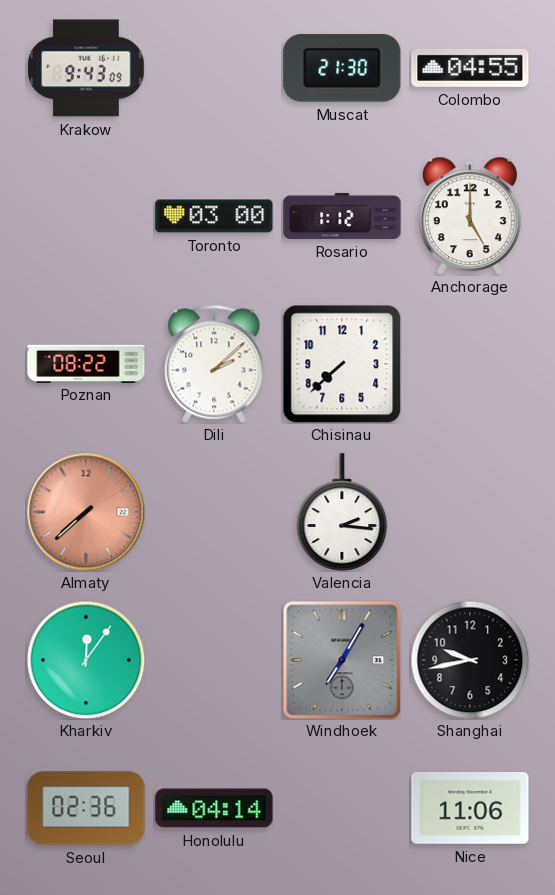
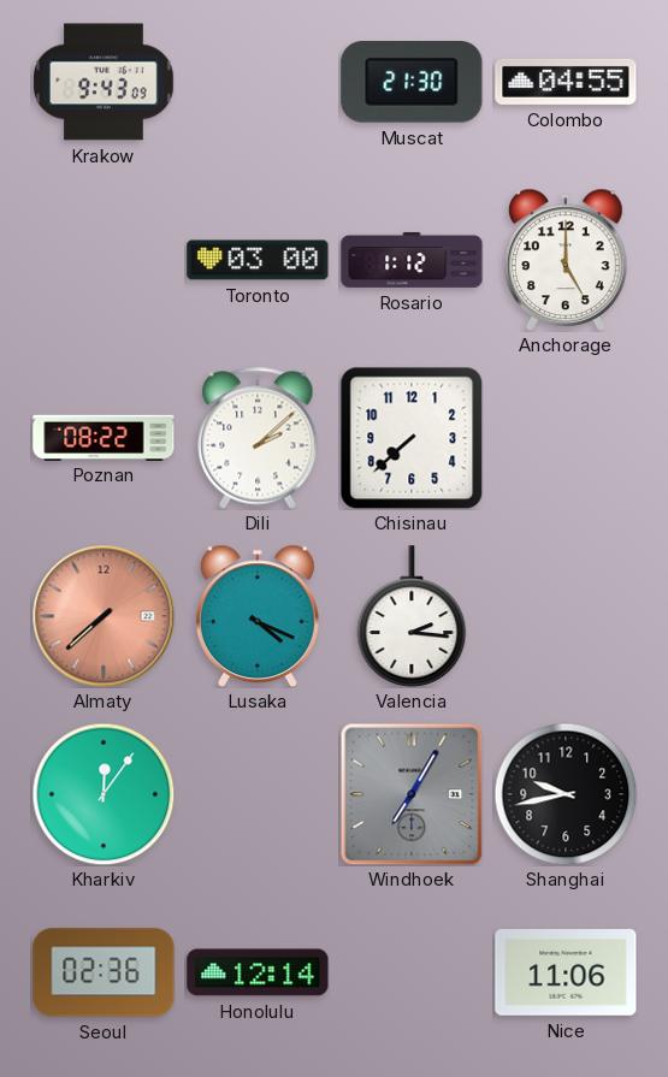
Lusaka: none -> 4:19 (259, 616)
Honolulu: 04:14 -> 12:14 (258, 972)
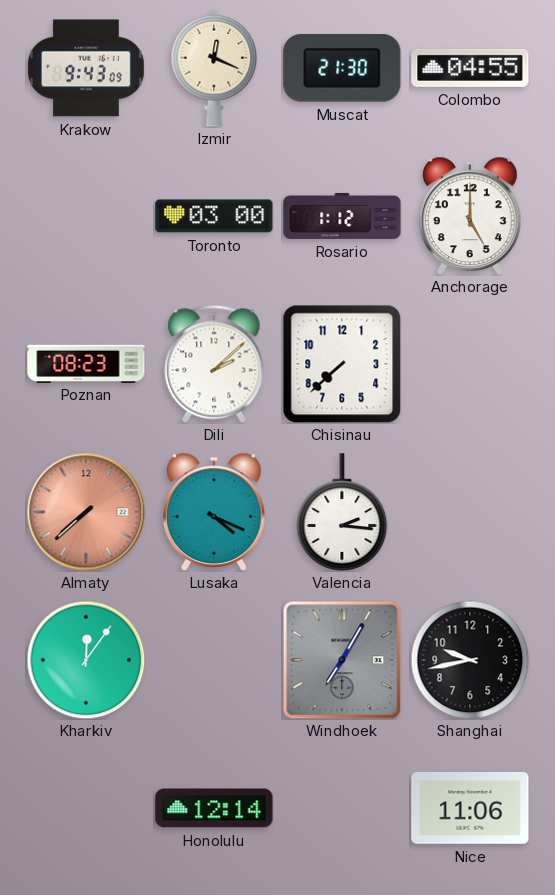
Izmir: none -> 12:19 (214, 68)
Poznan: 08:22 -> 08:23 (86, 363)
Seoul: 02:36 -> none (104, 972)
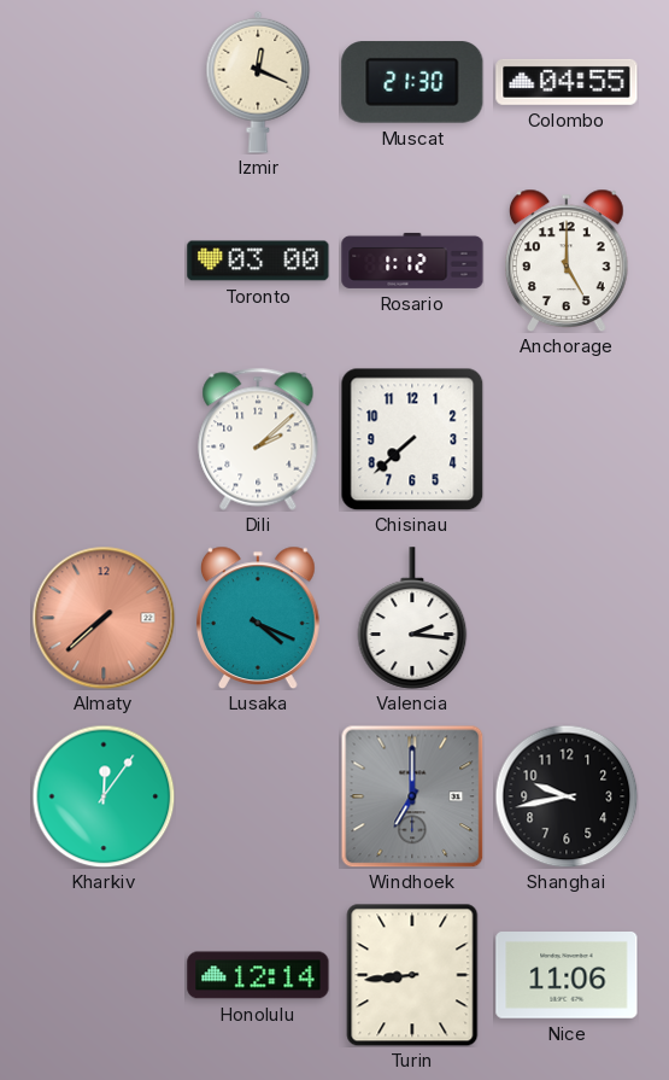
Krakow: 9:43 -> none (86, 68)
Poznan: 08:23 -> none (86, 363)
Windhoek: 7:05 -> 7:00 (412, 796)
Turin: none -> 8:44 (412, 975)
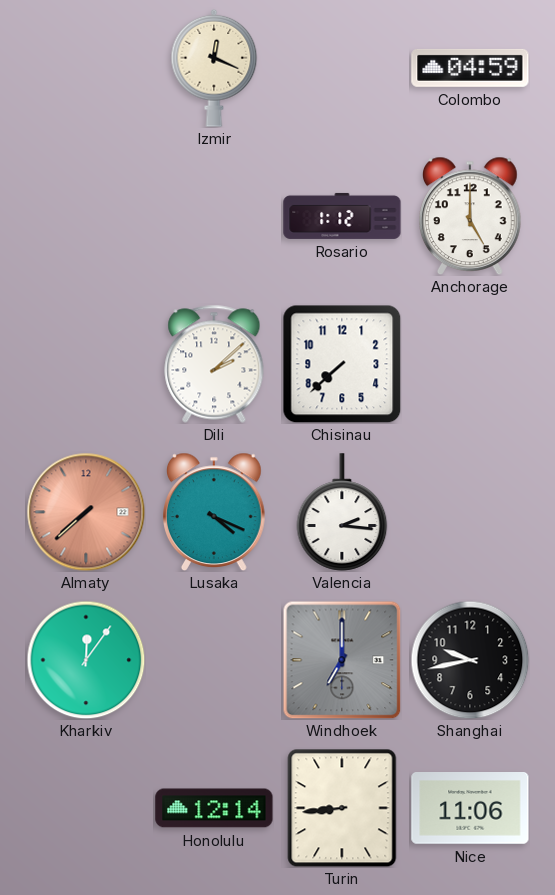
Muscat: 21:30 -> none (412, 82)
Colombo: 04:55 -> 04:59 (470, 68)
Toronto: 03:00 -> none (258, 261)
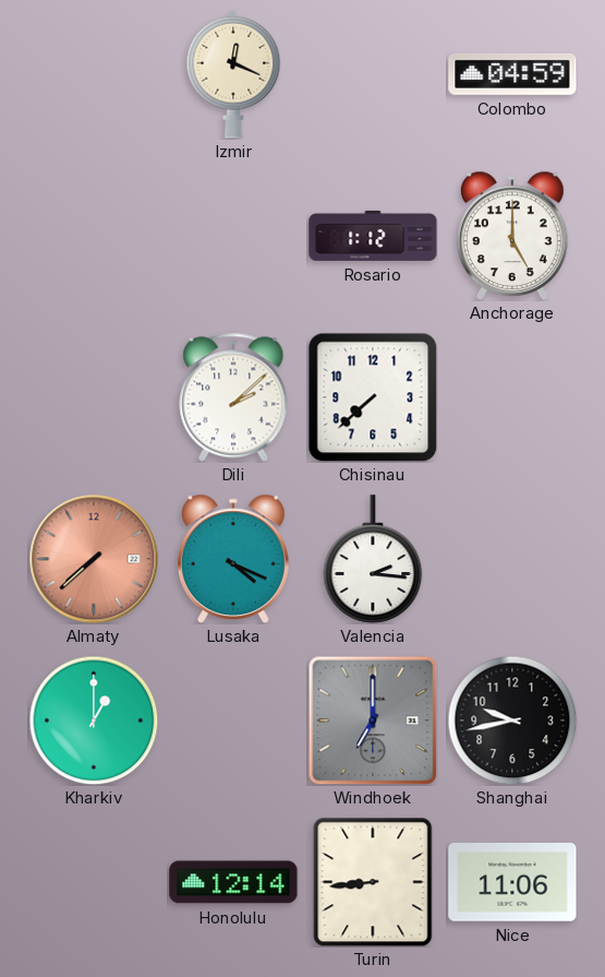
Kharkiv: 12:06 -> 1:00 (94, 720)
